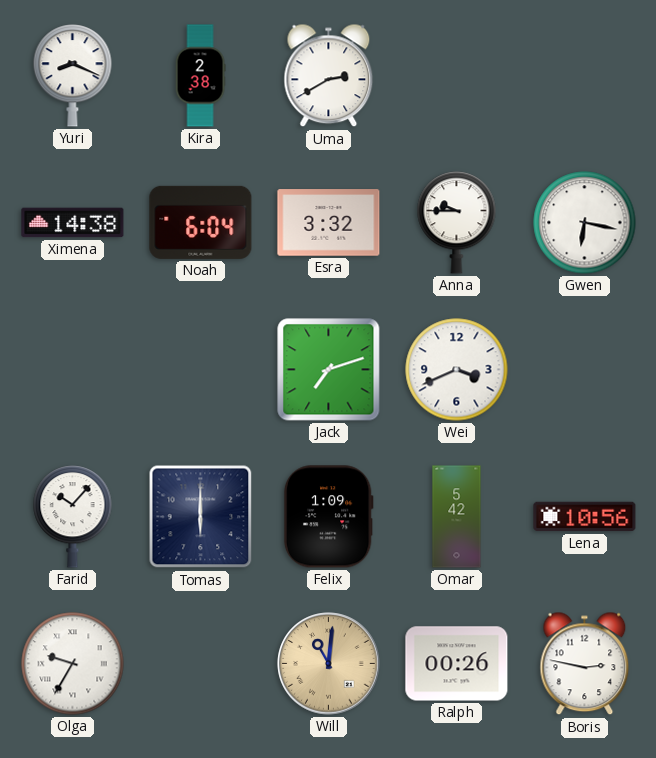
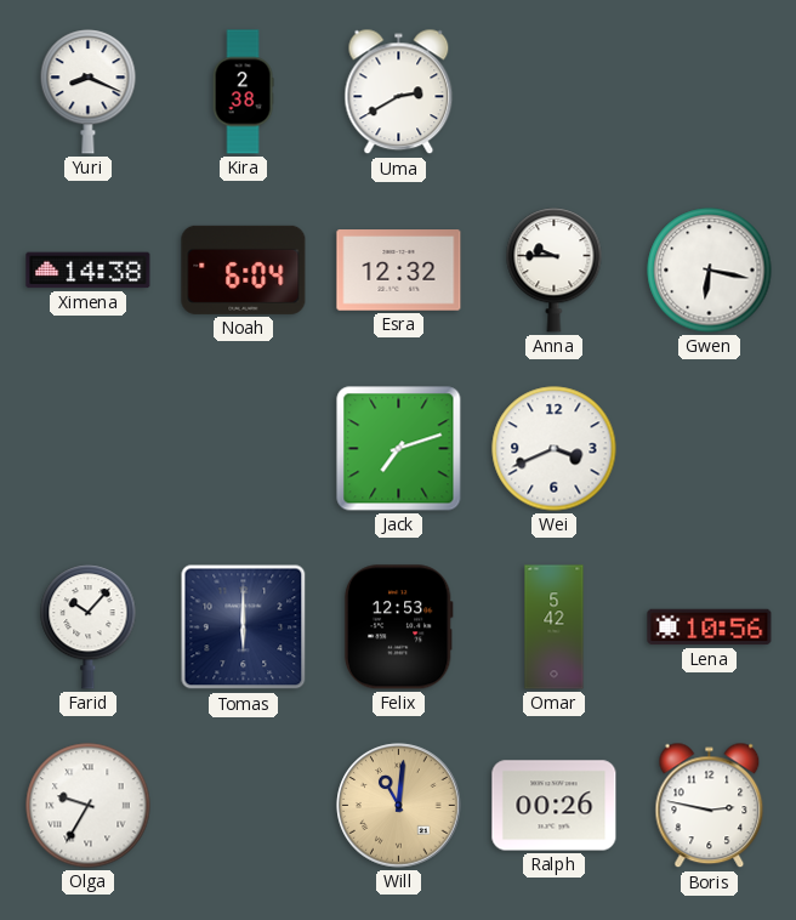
Esra: 3:32 -> 12:32 (399, 271)
Felix: 1:09 -> 12:53 (398, 627)
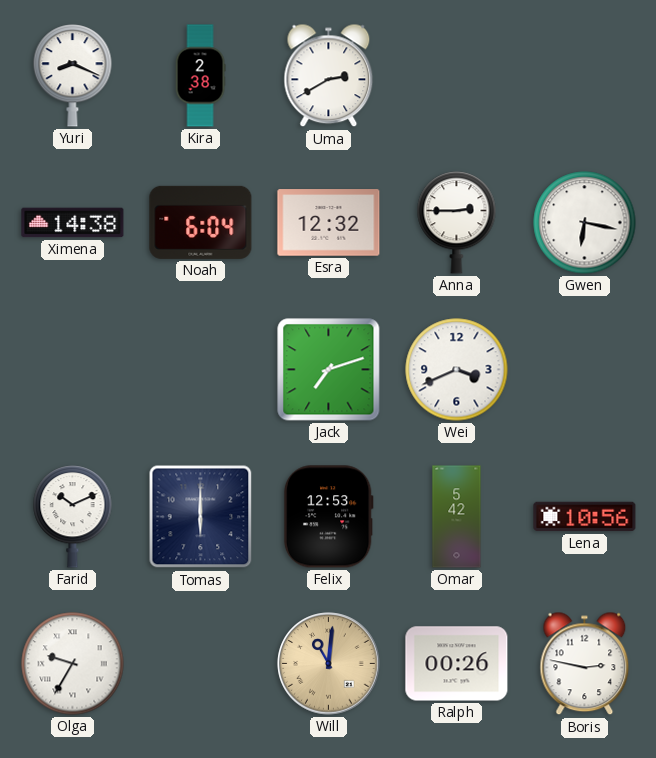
Anna: 9:45 -> 2:45 (457, 223)
Farid: 10:07 -> 10:11 (73, 517)
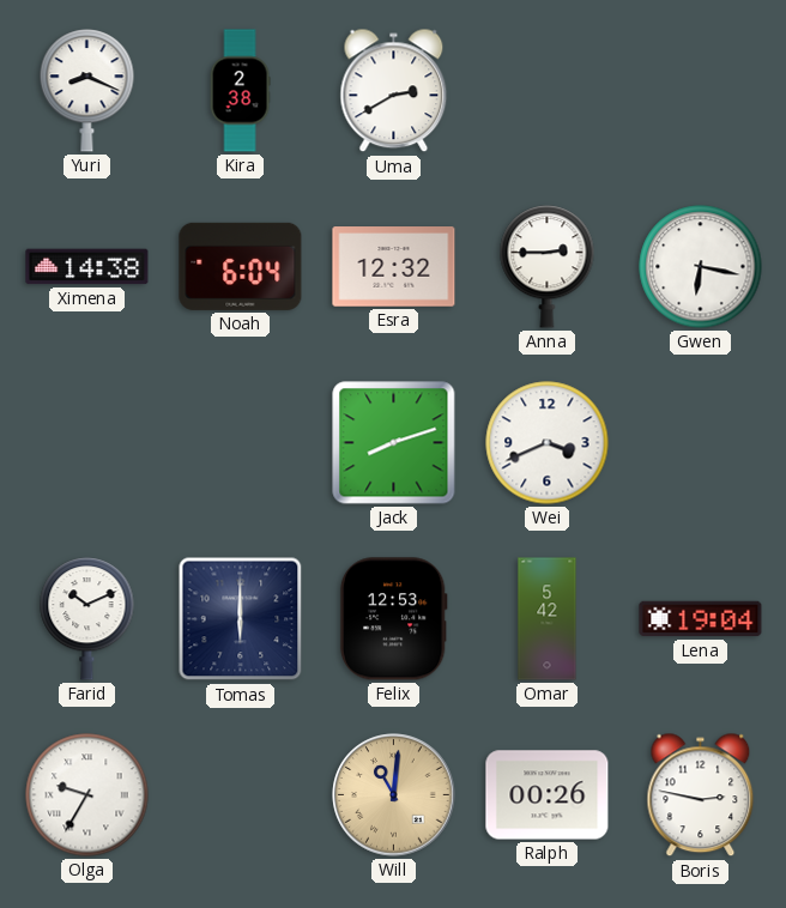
Jack: 7:12 -> 8:12 (394, 443)
Lena: 10:56 -> 19:04 (701, 619)
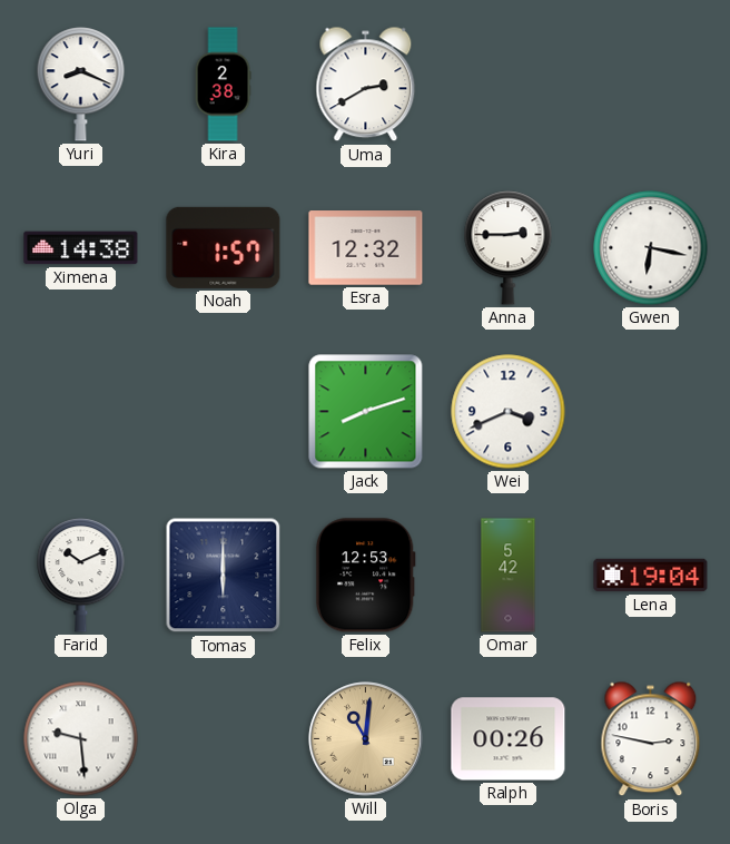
Noah: 6:04 -> 1:57 (224, 247)
Olga: 9:35 -> 9:29 (81, 739)
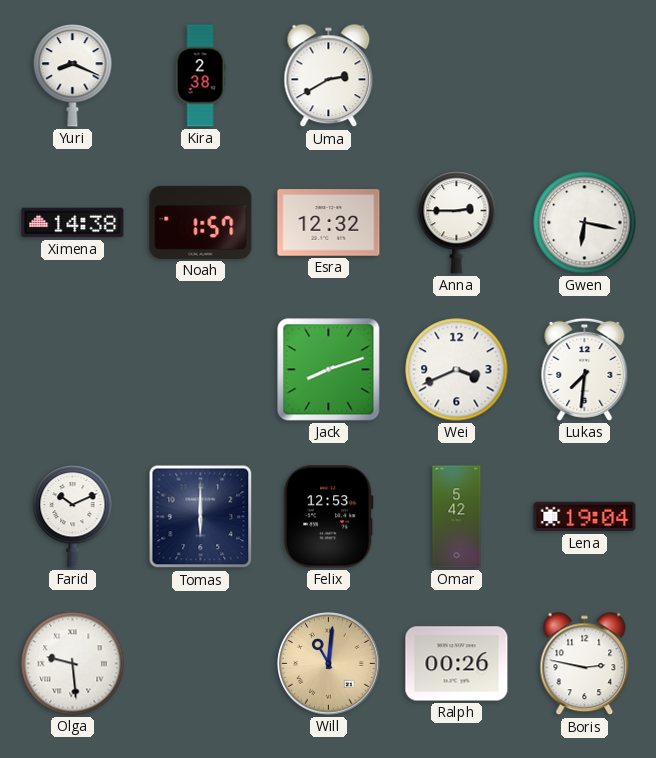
Lukas: none -> 7:31 (585, 369)
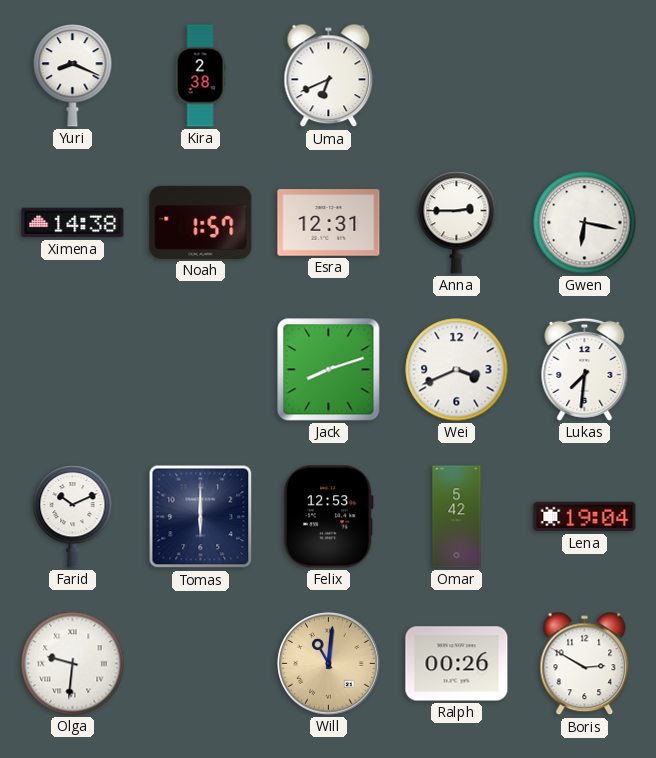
Uma: 2:40 -> 6:41 (329, 76)
Esra: 12:32 -> 12:31 (329, 223)
Olga: 9:29 -> 9:31 (73, 664)
Boris: 2:47 -> 2:50 (585, 664)
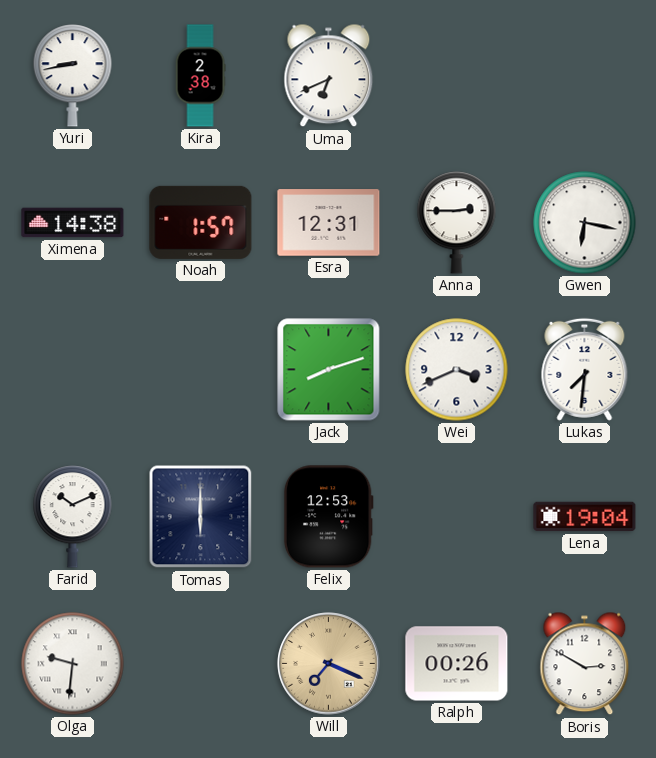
Yuri: 8:19 -> 8:43 (73, 76)
Omar: 5:42 -> none (457, 517)
Will: 11:01 -> 7:19 (329, 664)
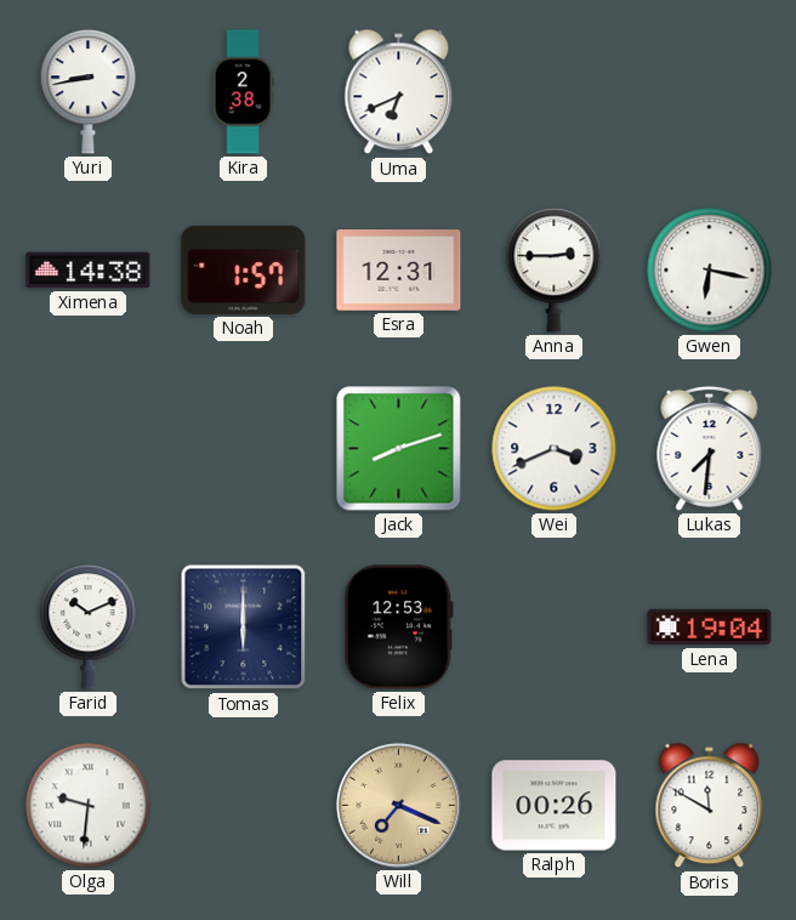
Boris: 2:50 -> 11:50 (710, 806)
